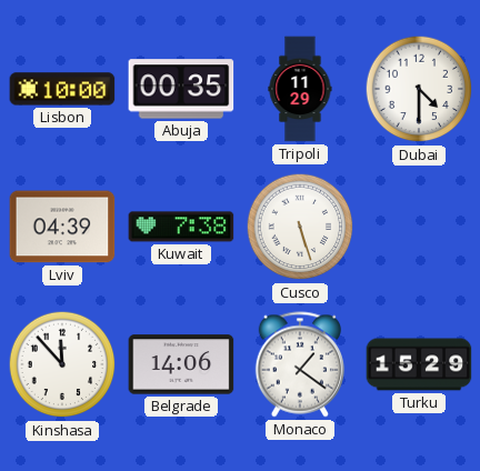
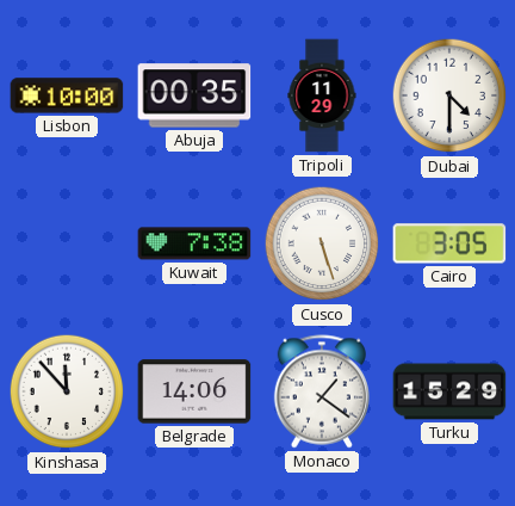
Lviv: 04:39 -> none (62, 227)
Cairo: none -> 3:05 (449, 243)
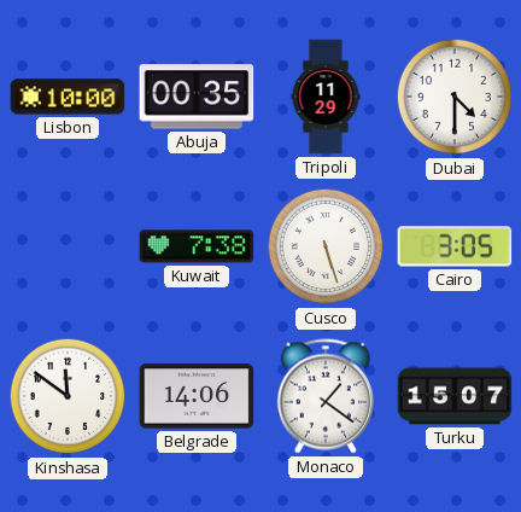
Kinshasa: 11:53 -> 11:51 (68, 396)
Turku: 15:29 -> 15:07 (455, 396)
